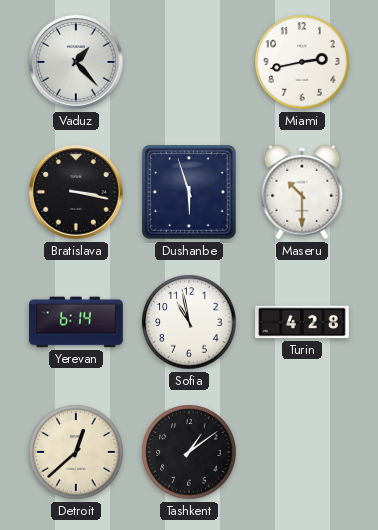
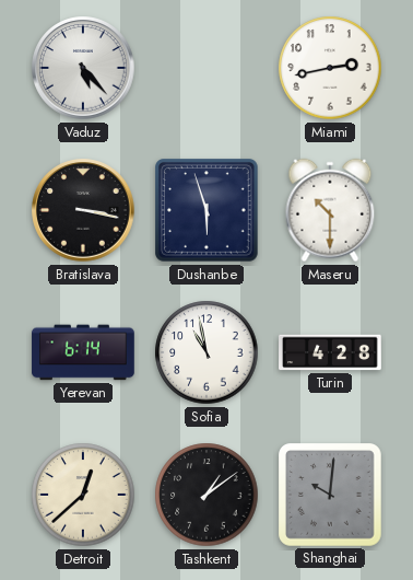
Vaduz: 1:23 -> 5:23 (83, 68)
Shanghai: none -> 10:01 (331, 496)
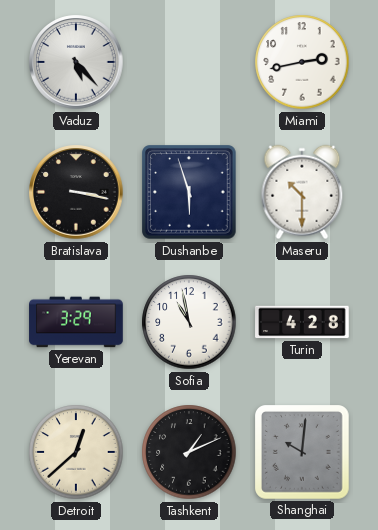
Yerevan: 6:14 -> 3:29 (76, 322)
Tashkent: 1:09 -> 1:11 (189, 452)
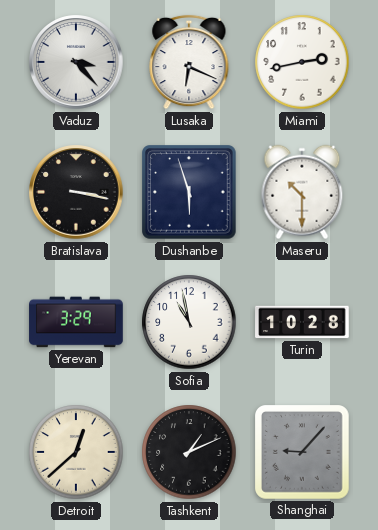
Vaduz: 5:23 -> 3:23 (76, 62)
Lusaka: none -> 6:19 (189, 62)
Turin: 4:28 -> 10:28 (302, 322)
Shanghai: 10:01 -> 9:07 (303, 453)
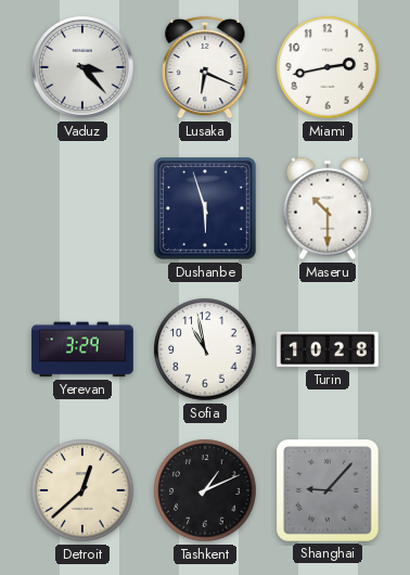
Bratislava: 3:17 -> none (76, 192)
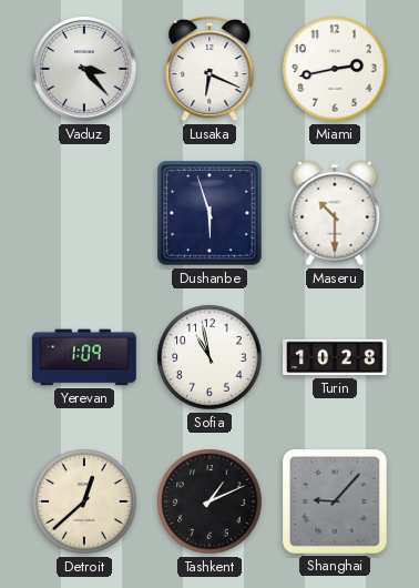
Yerevan: 3:29 -> 1:09 (84, 357)
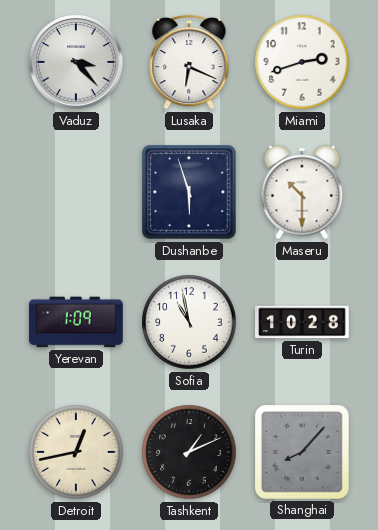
Miami: 2:43 -> 2:42 (302, 62)
Detroit: 12:38 -> 12:43 (76, 452)
Shanghai: 9:07 -> 8:07 (303, 453)
